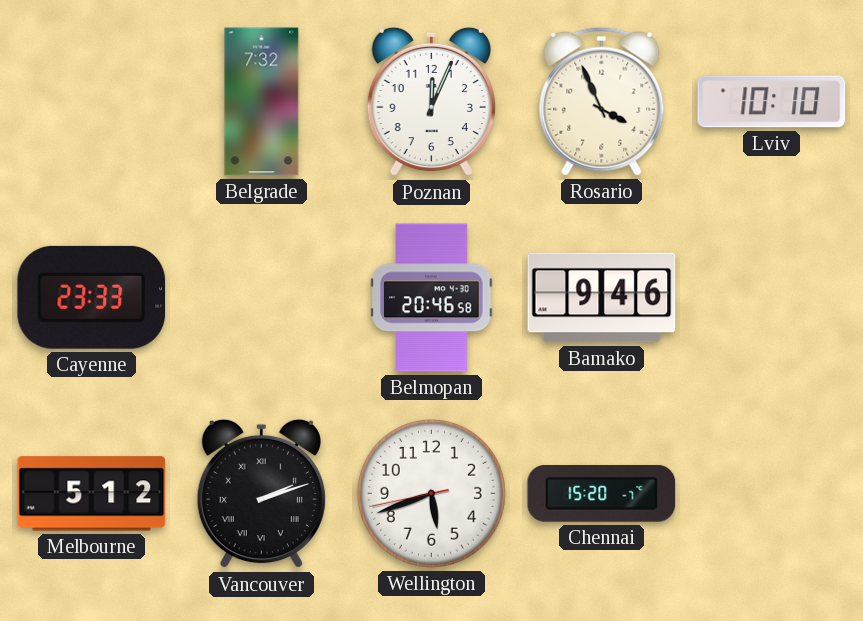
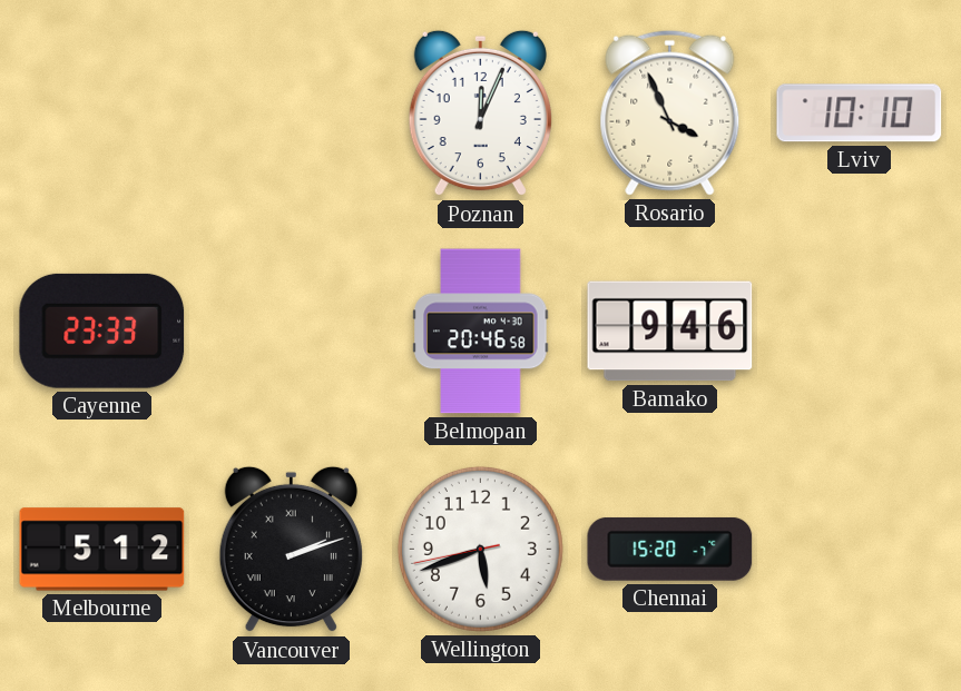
Belgrade: 7:32 -> none (262, 102)
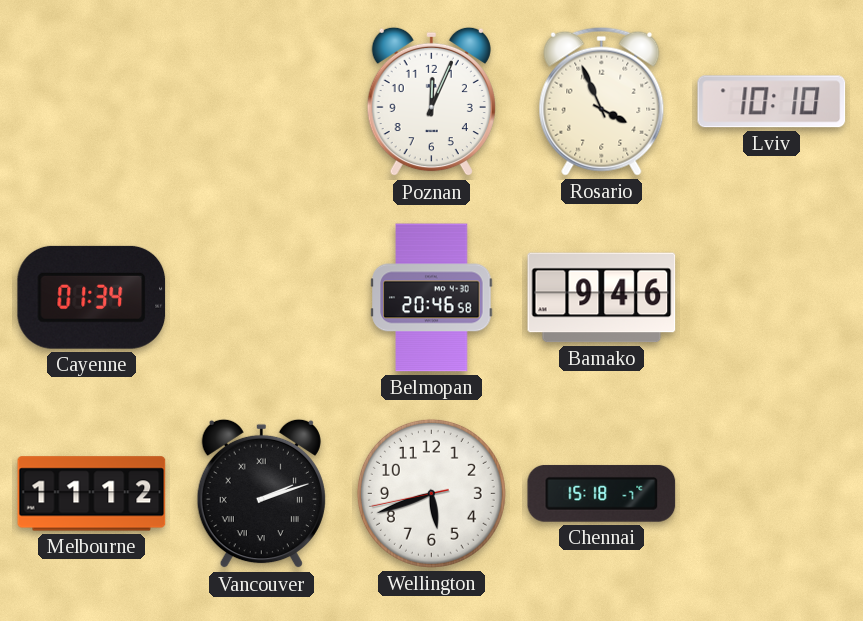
Cayenne: 23:33 -> 01:34 (92, 297)
Melbourne: 5:12 -> 11:12 (92, 494)
Chennai: 15:20 -> 15:18 (602, 493)
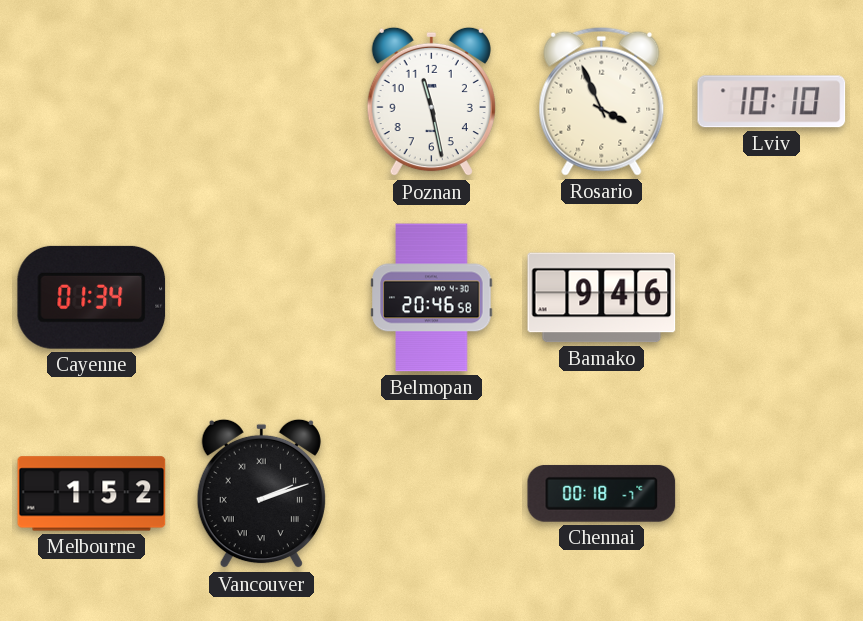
Poznan: 12:04 -> 11:28 (431, 102)
Melbourne: 11:12 -> 1:52 (92, 494)
Wellington: 5:41 -> none (431, 493)
Chennai: 15:18 -> 00:18 (602, 493)
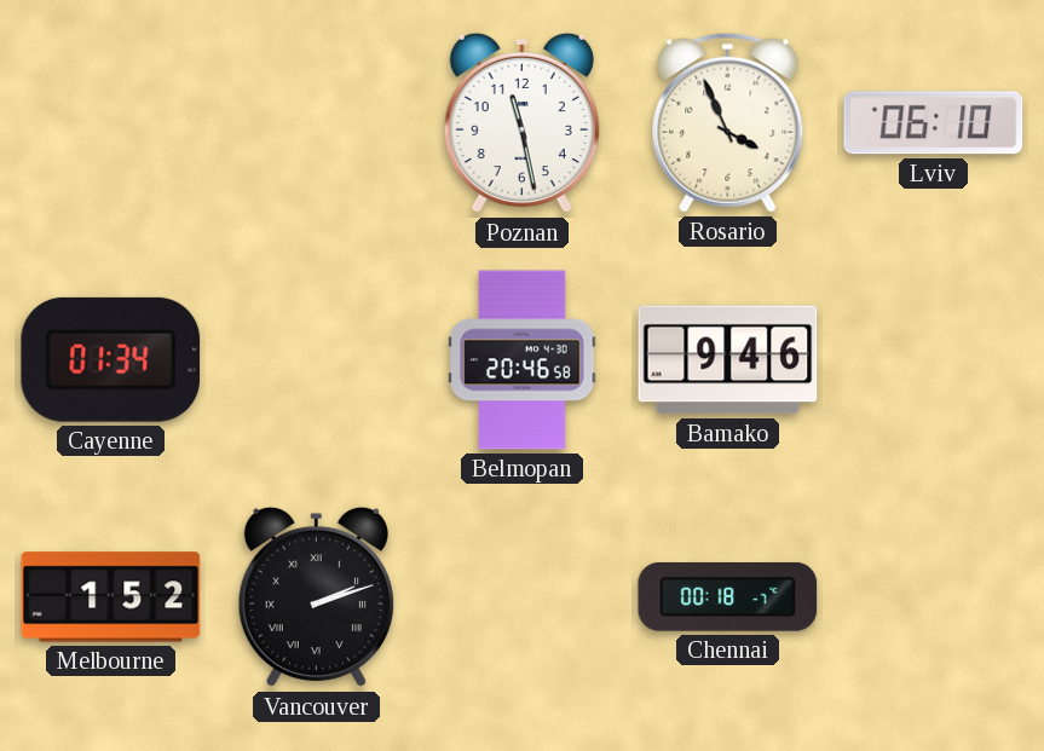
Lviv: 10:10 -> 06:10 (934, 123)
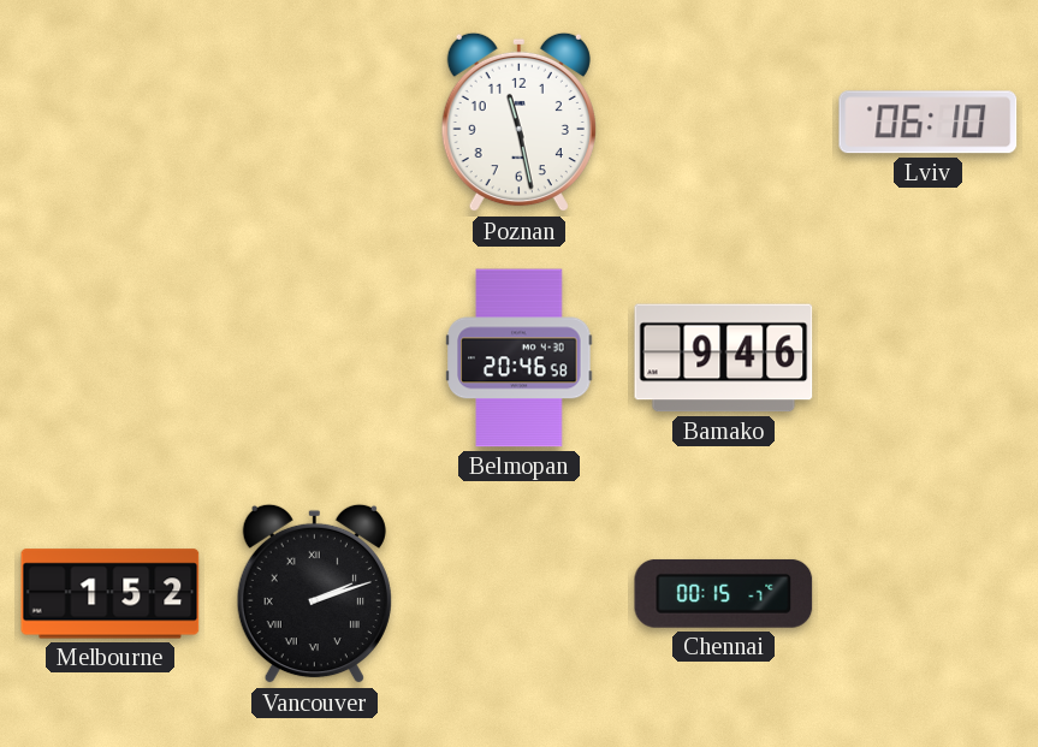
Rosario: 3:56 -> none (728, 122)
Cayenne: 01:34 -> none (111, 359)
Chennai: 00:18 -> 00:15 (724, 593)
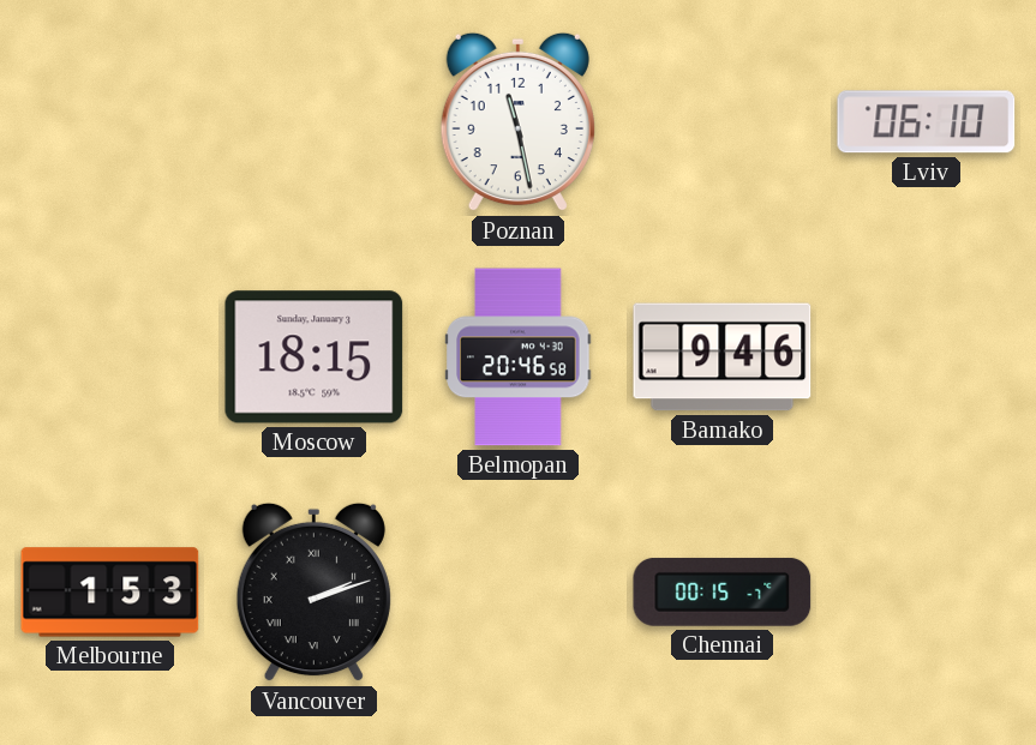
Moscow: none -> 18:15 (315, 358)
Melbourne: 1:52 -> 1:53 (110, 593)
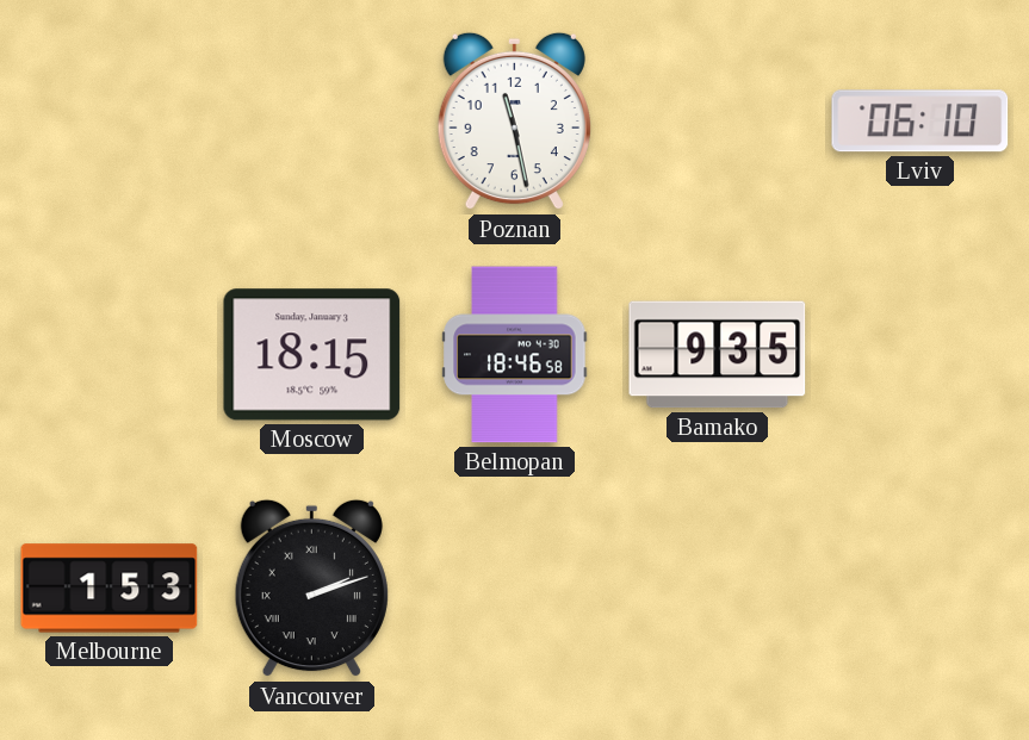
Belmopan: 20:46 -> 18:46 (515, 355)
Bamako: 9:46 -> 9:35 (718, 355)
Chennai: 00:15 -> none (723, 591)
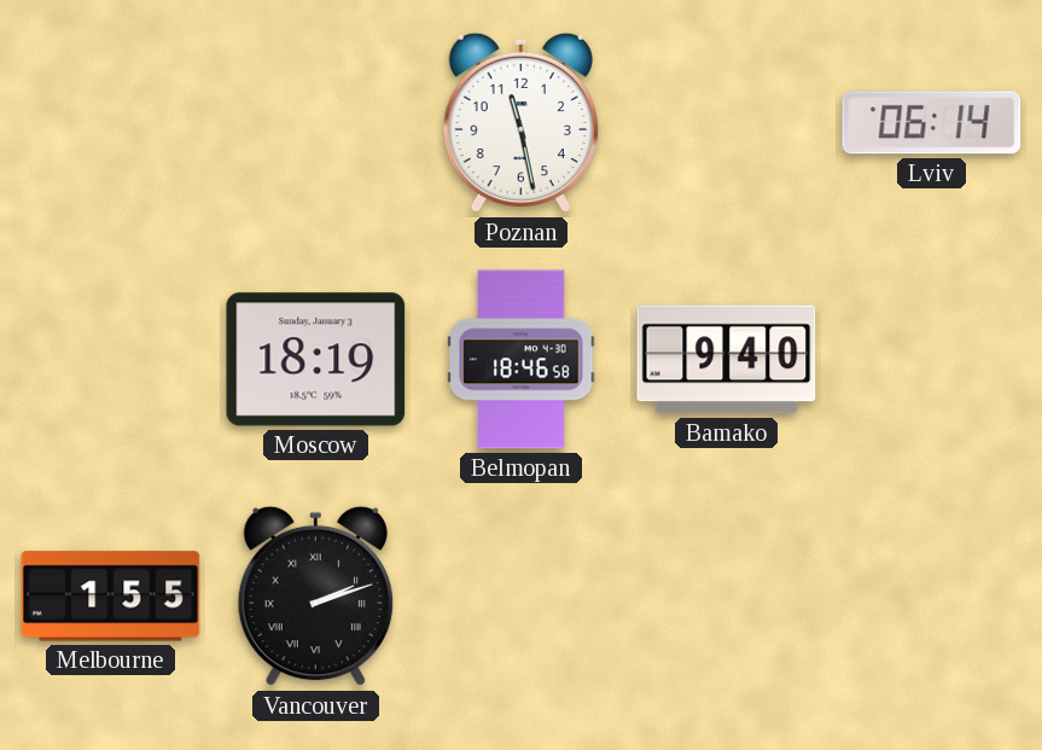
Lviv: 06:10 -> 06:14 (932, 123)
Moscow: 18:15 -> 18:19 (316, 360)
Bamako: 9:35 -> 9:40 (727, 360)
Melbourne: 1:53 -> 1:55 (111, 597)
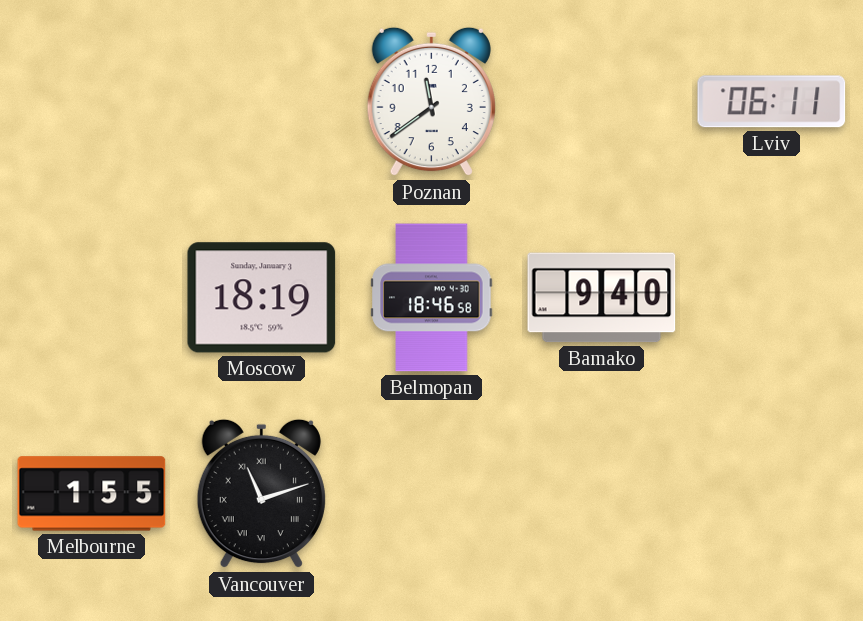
Poznan: 11:28 -> 11:39 (431, 102)
Lviv: 06:14 -> 06:11 (772, 102)
Vancouver: 2:12 -> 11:12 (261, 494)
